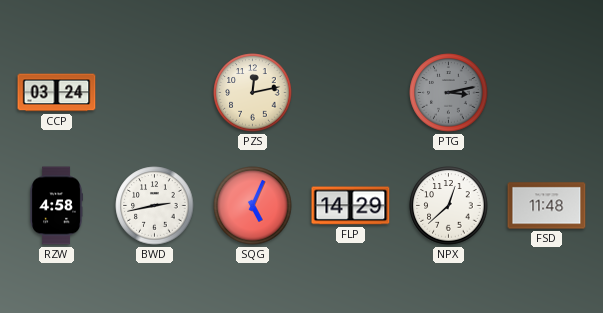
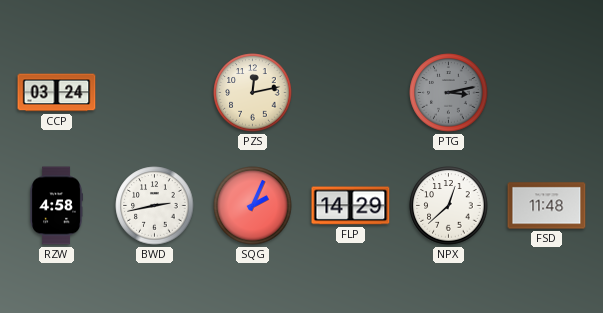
SQG: 5:04 -> 2:04 (253, 206)
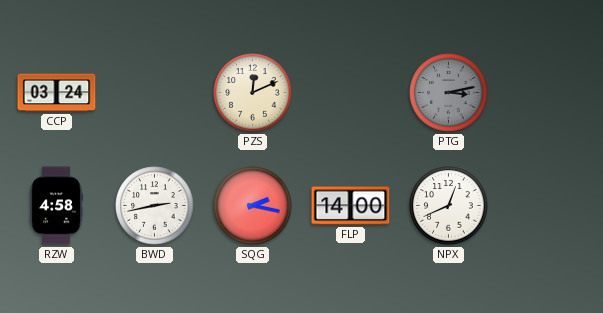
PZS: 12:13 -> 12:11 (253, 93)
SQG: 2:04 -> 2:17 (253, 206)
FLP: 14:29 -> 14:00 (351, 206)
NPX: 12:38 -> 12:41 (449, 206)
FSD: 11:48 -> none (547, 206)
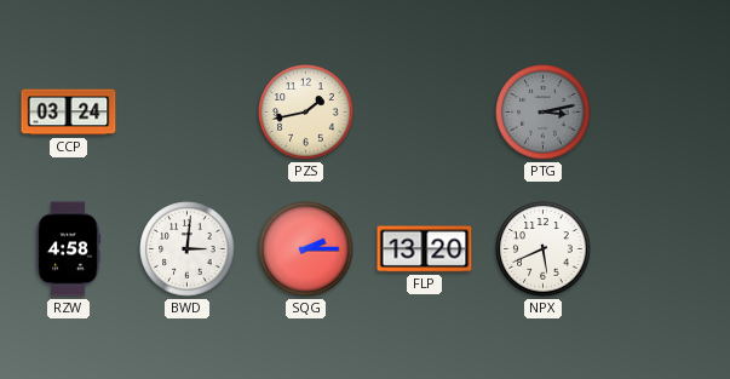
PZS: 12:11 -> 1:43 (306, 113)
BWD: 2:43 -> 3:01 (188, 249)
SQG: 2:17 -> 2:15 (306, 249)
FLP: 14:00 -> 13:20 (425, 249)
NPX: 12:41 -> 5:41 (544, 249)
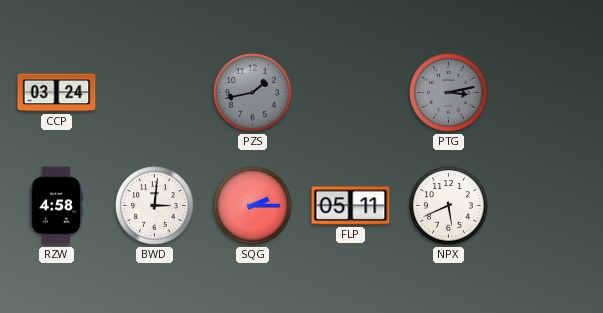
PZS dial: cream -> grey (253, 93)
FLP: 13:20 -> 05:11 (351, 206)
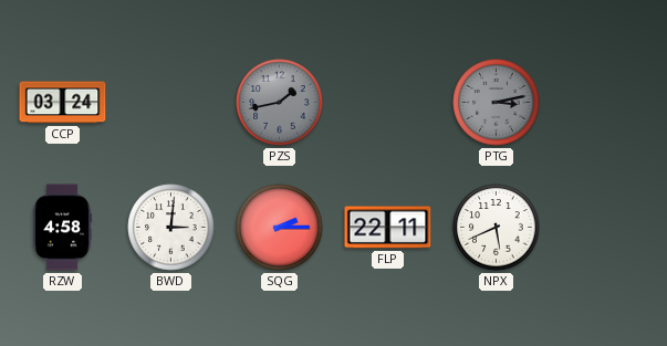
FLP: 05:11 -> 22:11 (388, 228)
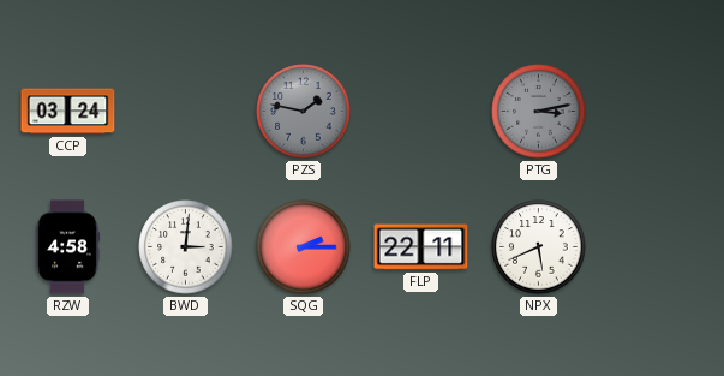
PZS: 1:43 -> 1:47 (304, 112)
